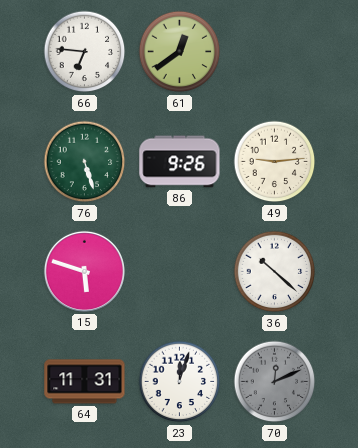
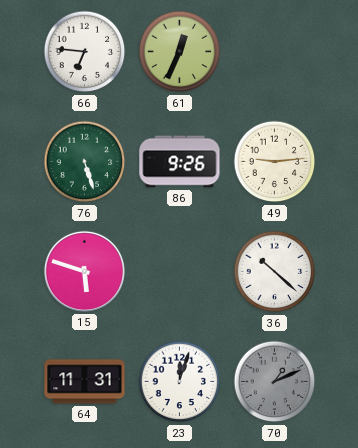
61: 12:39 -> 12:34 (180, 52)
70: 12:11 -> 1:11 (275, 382)
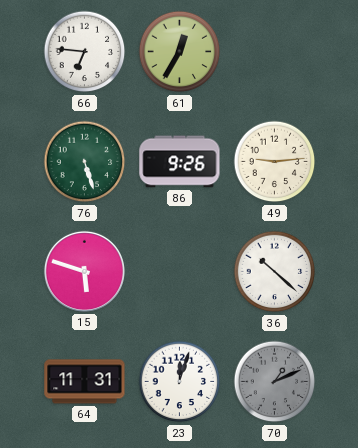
61: 12:34 -> 12:35 (180, 52)
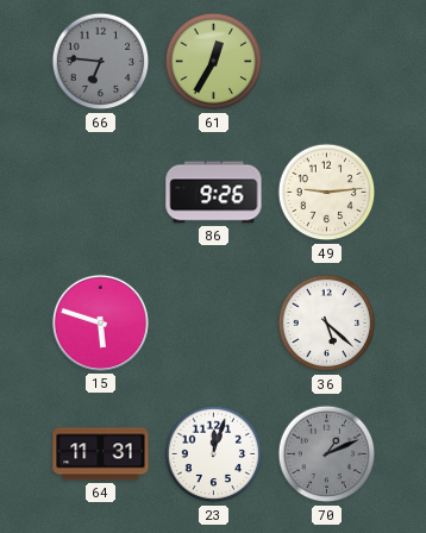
66 dial: white -> grey (101, 62)
76: 5:27 -> none (85, 162)
36: 10:22 -> 5:22 (327, 324)
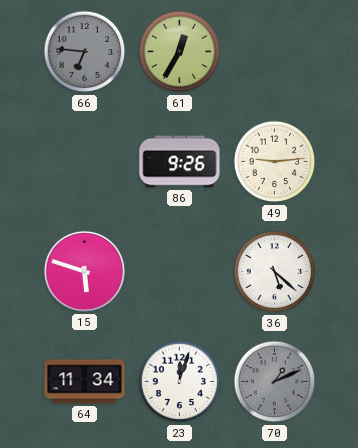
64: 11:31 -> 11:34 (85, 382)
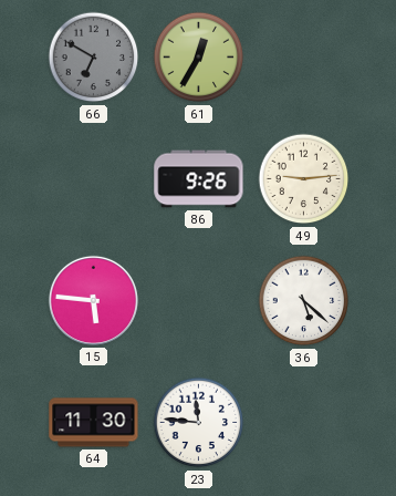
66: 6:46 -> 6:50 (94, 58)
15: 5:48 -> 5:46 (93, 300)
64: 11:34 -> 11:30 (94, 423)
23: 12:03 -> 11:46 (199, 423)
70: 1:11 -> none (275, 382)
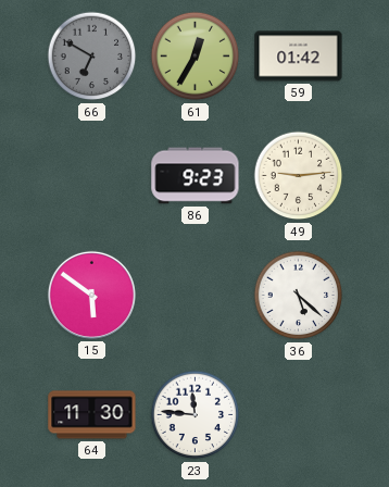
59: none -> 01:42 (299, 57)
86: 9:26 -> 9:23 (196, 176)
15: 5:46 -> 5:51 (91, 295)
